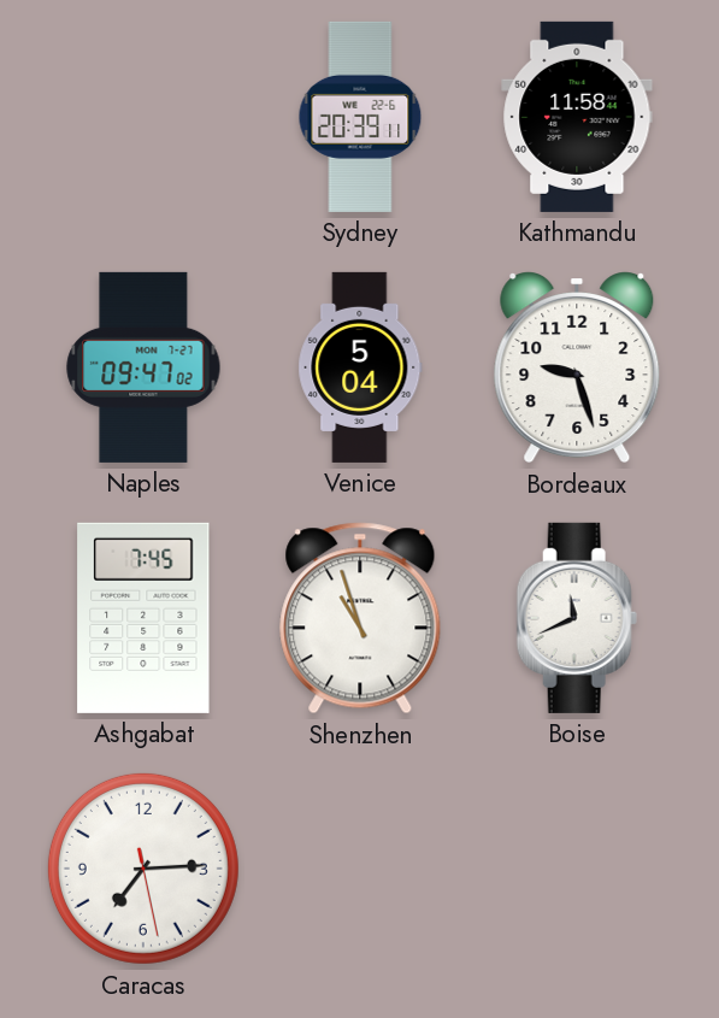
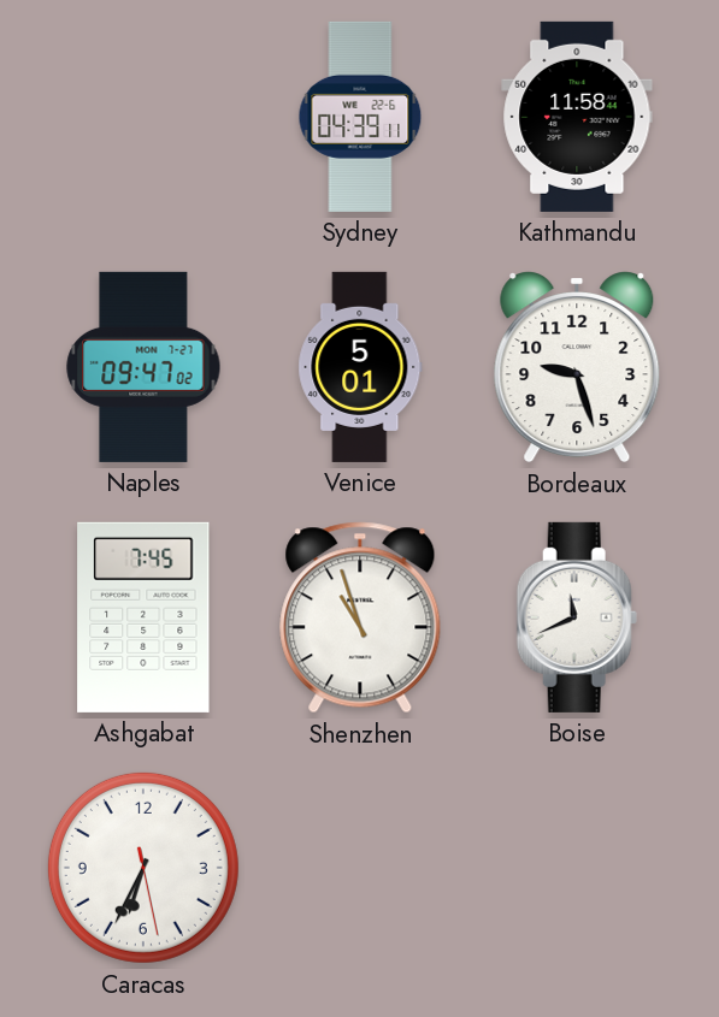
Sydney: 20:39 -> 04:39 (360, 117)
Venice: 5:04 -> 5:01 (360, 367)
Caracas: 7:14 -> 6:34 (143, 868)
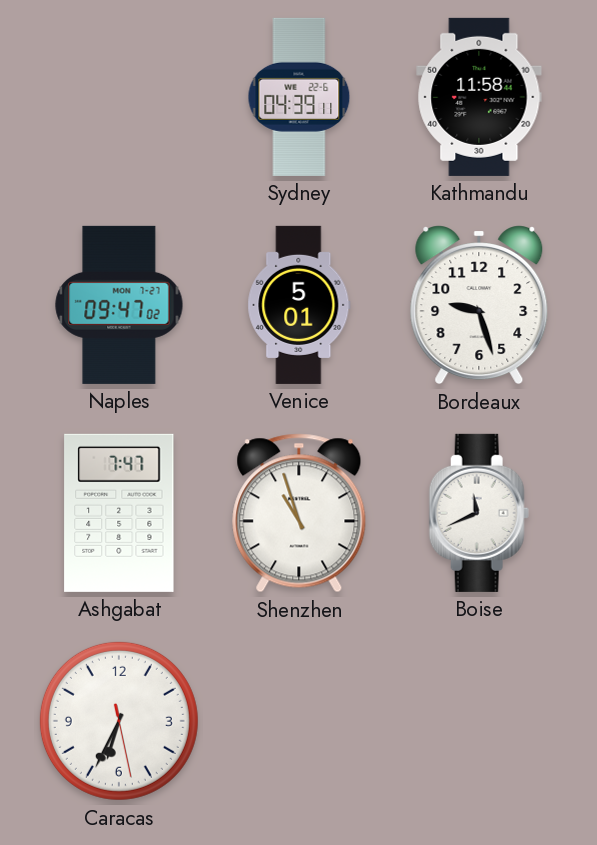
Ashgabat: 7:45 -> 7:47 (119, 513)
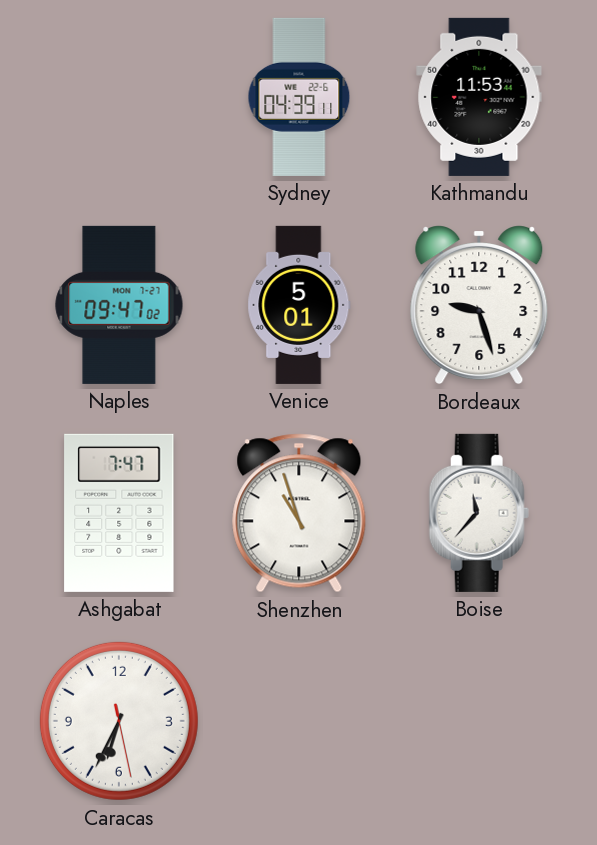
Kathmandu: 11:58 -> 11:53 (479, 97)
Boise: 11:41 -> 11:37 (479, 513)
